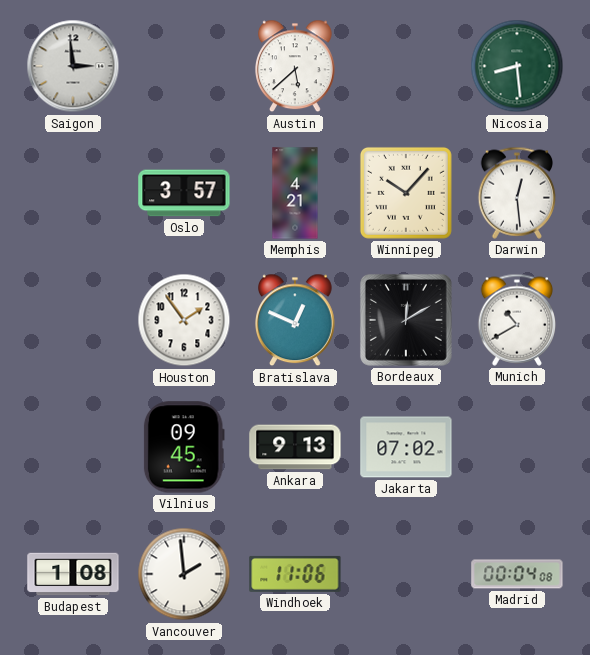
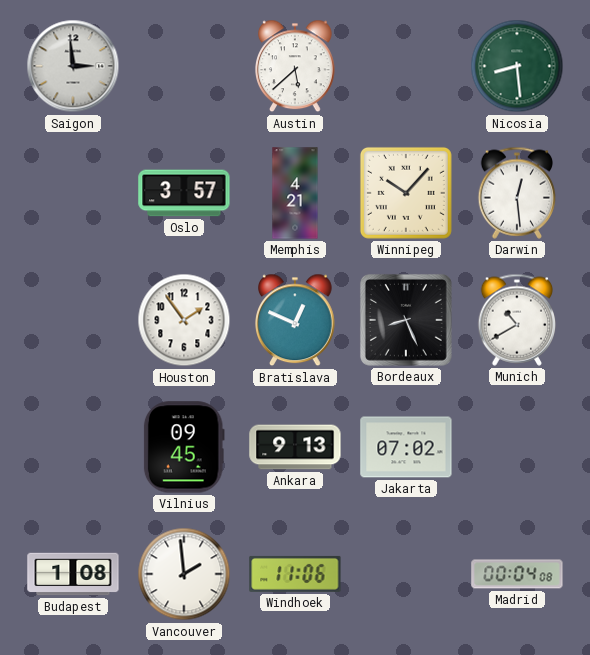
Bordeaux: 12:10 -> 8:26 (406, 320)
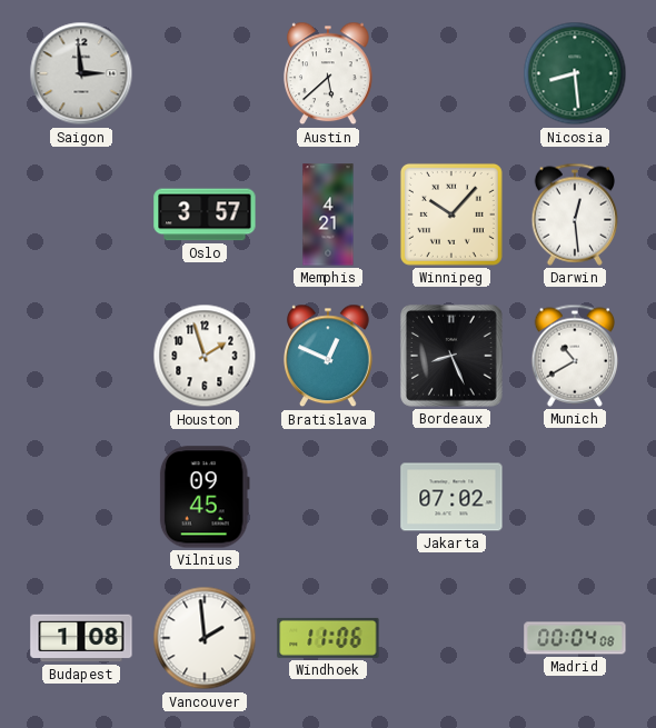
Houston: 1:54 -> 1:57 (205, 356)
Ankara: 9:13 -> none (295, 447)
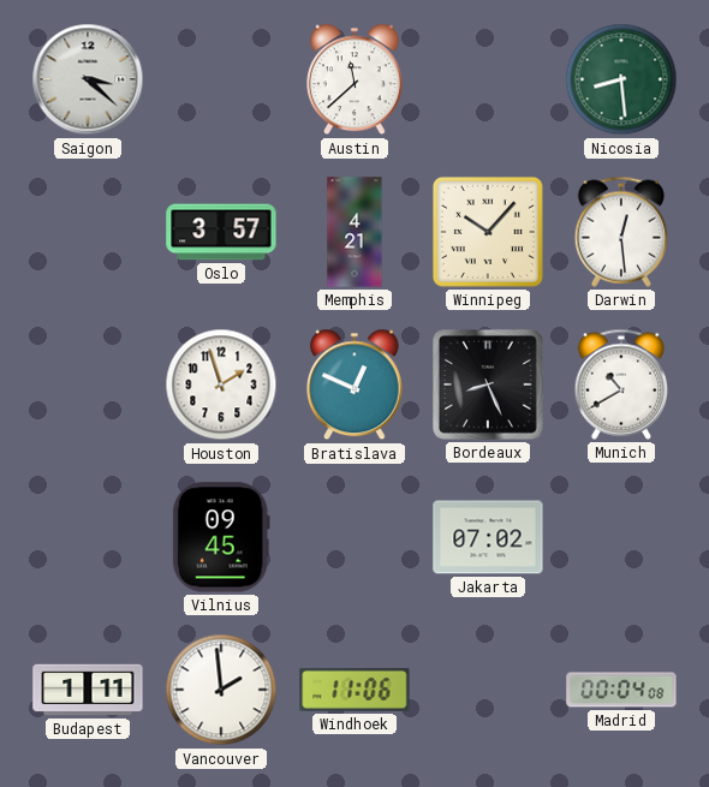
Saigon: 2:59 -> 3:22 (88, 79)
Austin: 5:38 -> 11:38 (356, 79)
Budapest: 1:08 -> 1:11 (88, 690)
